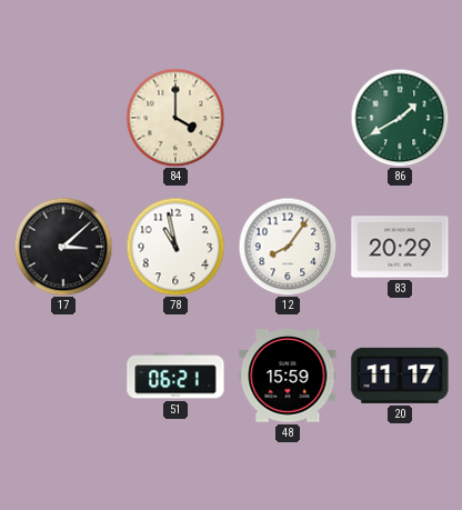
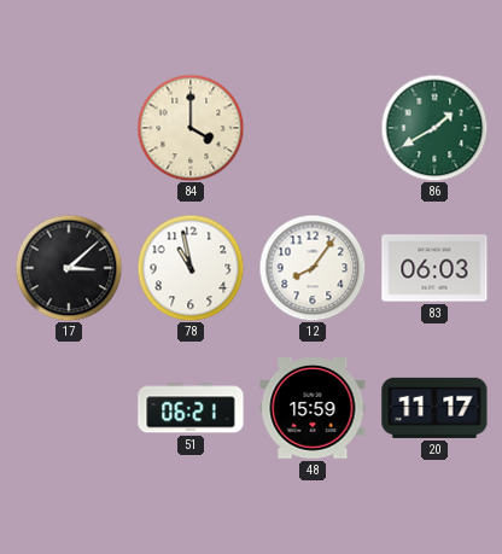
83: 20:29 -> 06:03 (434, 268)
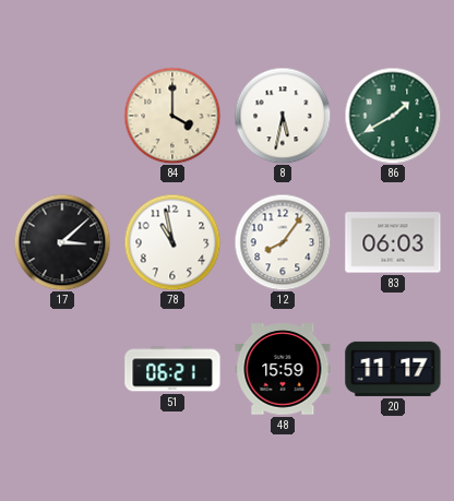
8: none -> 5:32 (283, 116)
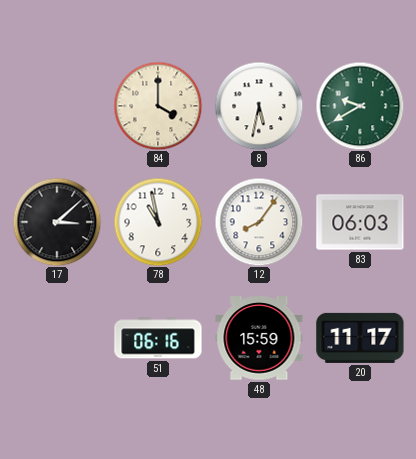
86: 1:40 -> 9:40 (360, 106)
51: 06:21 -> 06:16 (158, 338)
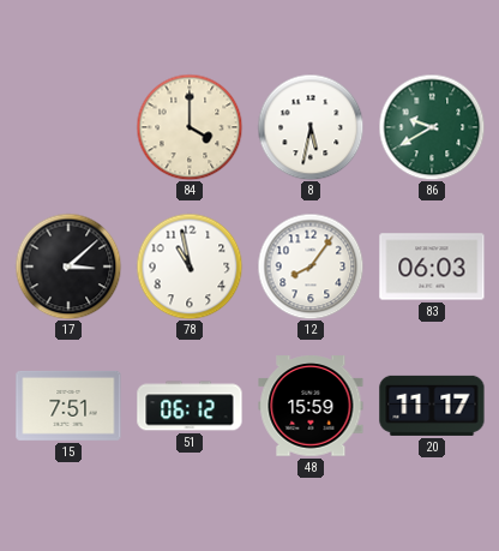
15: none -> 7:51 (68, 406)
51: 06:16 -> 06:12 (190, 406)
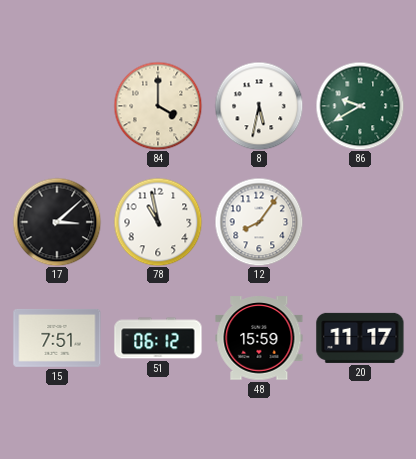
83: 06:03 -> none (432, 266)
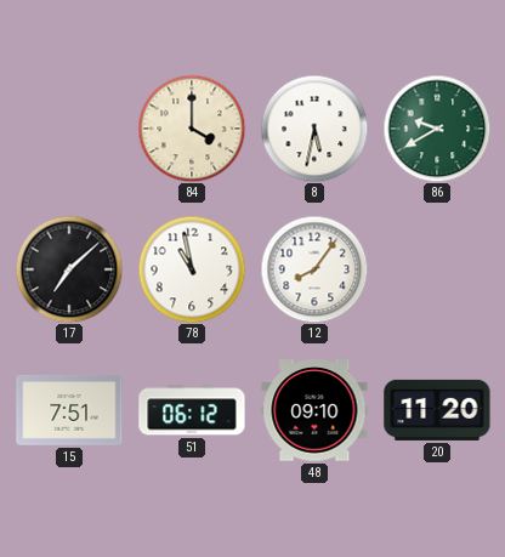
17: 3:08 -> 7:08 (69, 269)
48: 15:59 -> 09:10 (314, 410)
20: 11:17 -> 11:20 (437, 410)
